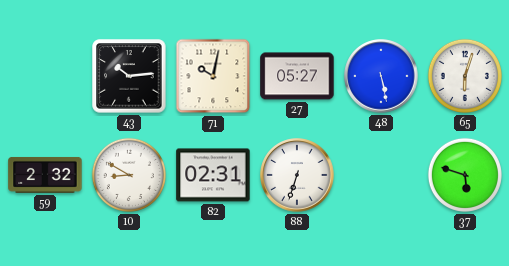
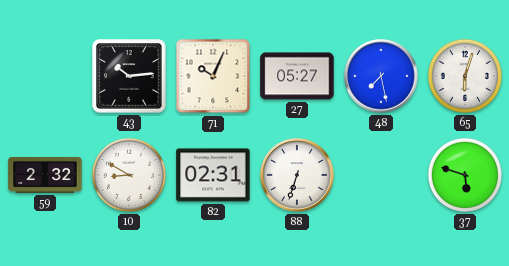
71: 10:02 -> 10:04 (213, 76)
48: 5:28 -> 7:28 (381, 76)
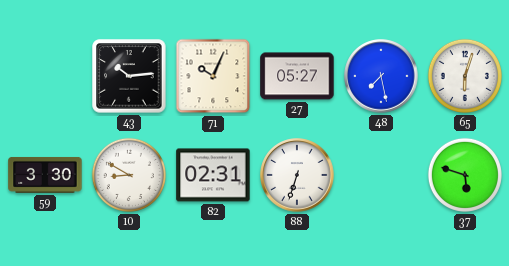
59: 2:32 -> 3:30 (45, 175)
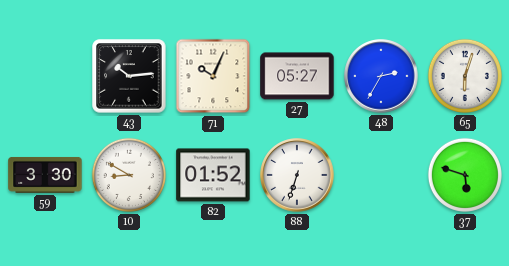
48: 7:28 -> 2:35 (381, 76)
82: 02:31 -> 01:52 (213, 175)
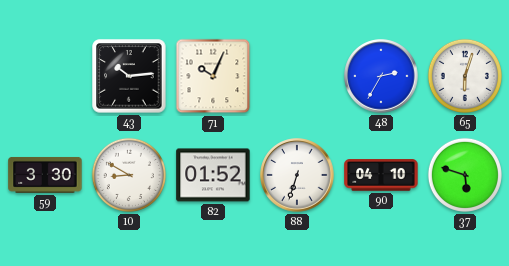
27: 05:27 -> none (297, 76)
90: none -> 04:10 (381, 175)
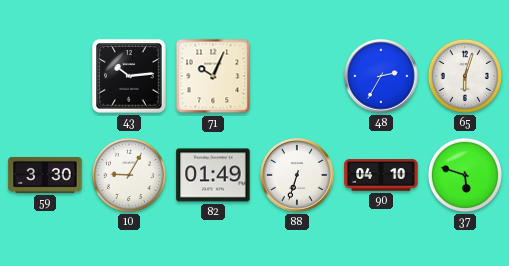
10: 8:50 -> 9:05 (129, 175)
82: 01:52 -> 01:49 (213, 175)
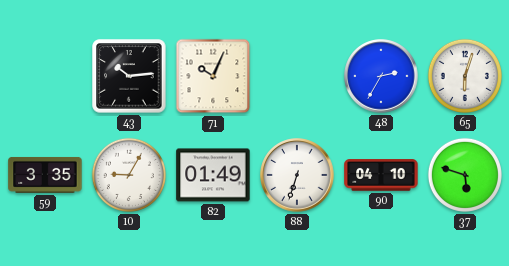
59: 3:30 -> 3:35 (45, 175)
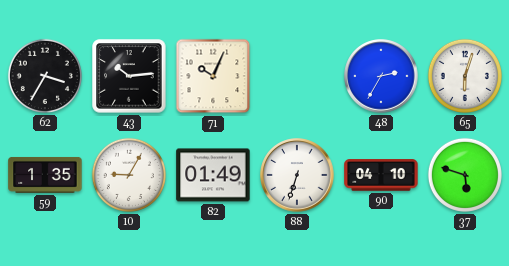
62: none -> 3:35 (45, 76)
59: 3:35 -> 1:35 (45, 175)
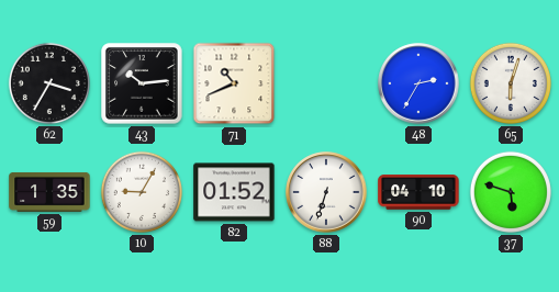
71: 10:04 -> 10:41 (234, 83)
82: 01:49 -> 01:52 (234, 192)
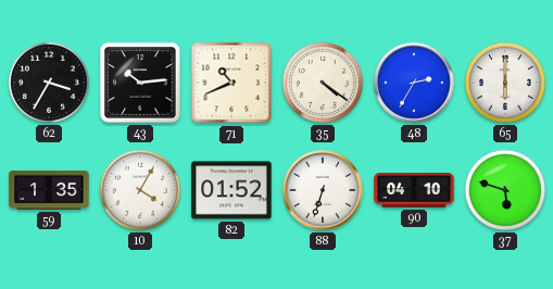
35: none -> 4:21 (323, 83)
65: 6:03 -> 6:00 (505, 83)
10: 9:05 -> 4:05 (140, 190)
